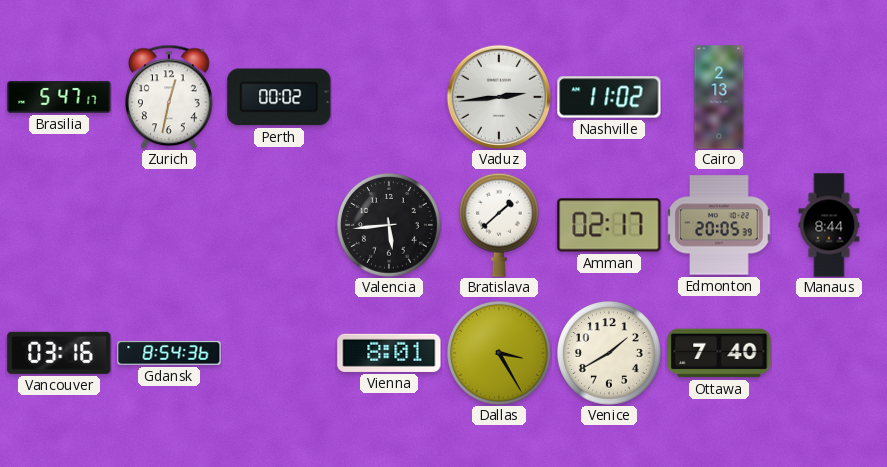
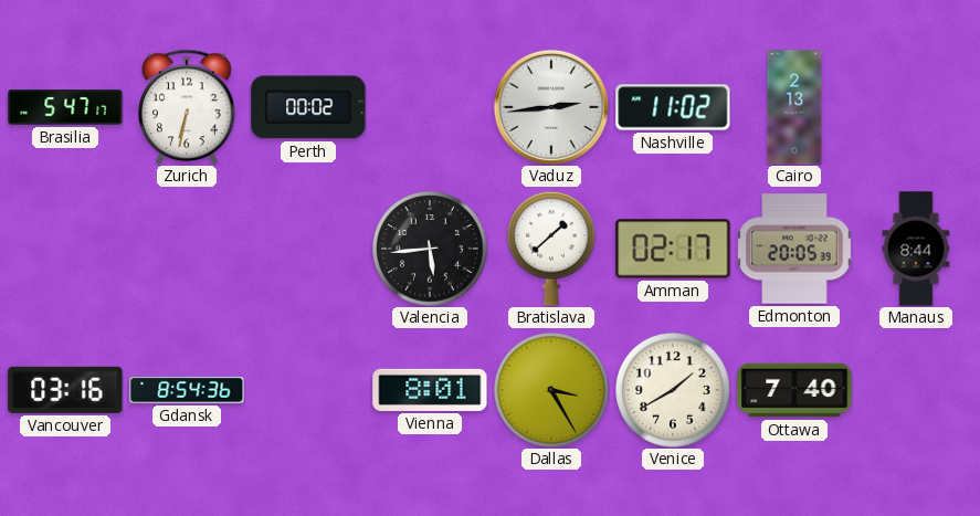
Zurich: 12:32 -> 6:32 (188, 107)
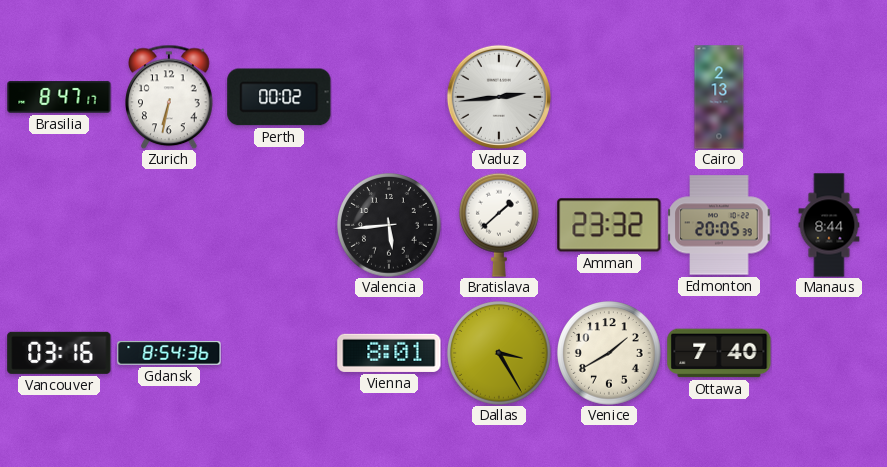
Brasilia: 5:47 -> 8:47 (59, 97)
Nashville: 11:02 -> none (673, 107)
Amman: 02:17 -> 23:32 (609, 225)
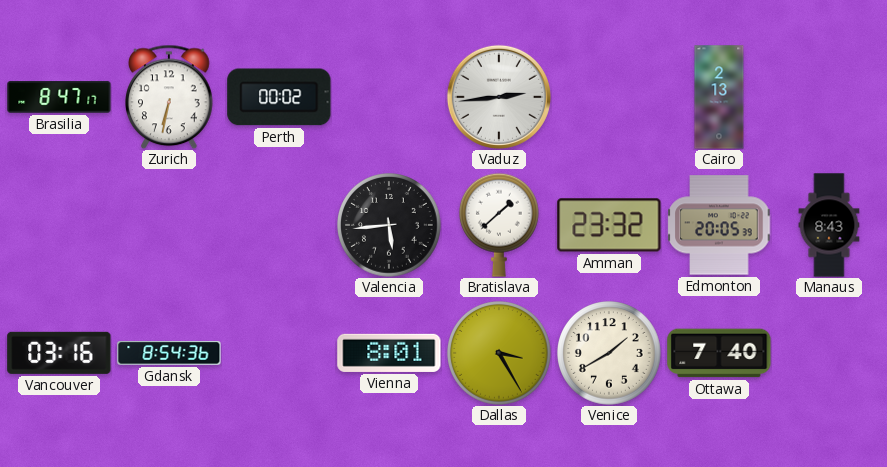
Manaus: 8:44 -> 8:43 (829, 225)
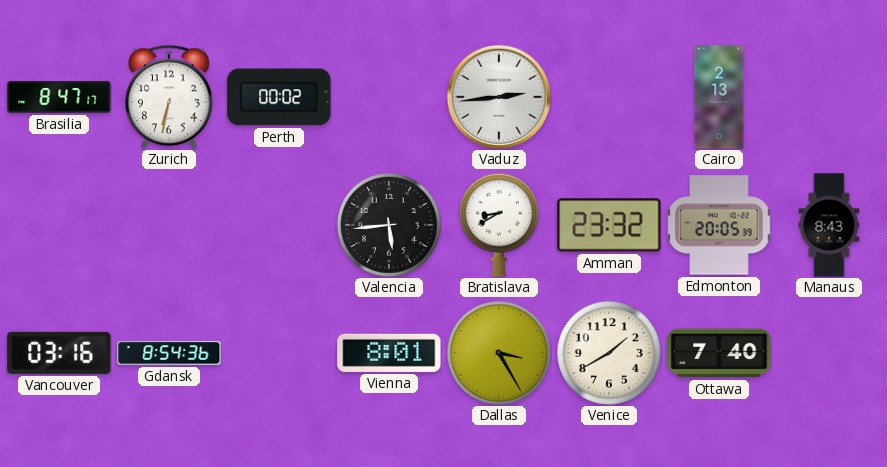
Bratislava: 1:38 -> 8:40 (500, 225)
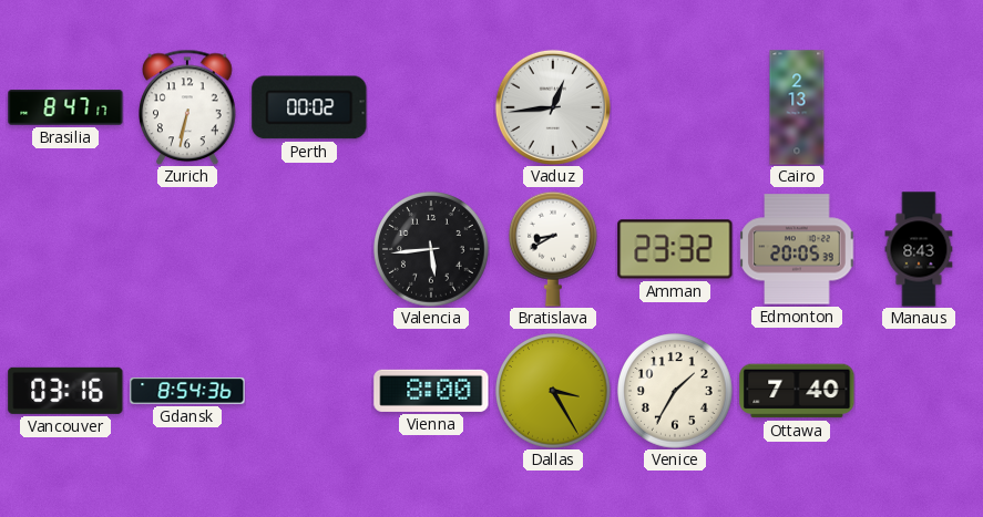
Vaduz: 2:44 -> 12:44 (553, 107)
Vienna: 8:01 -> 8:00 (431, 391)
Venice: 1:40 -> 1:35 (676, 392)
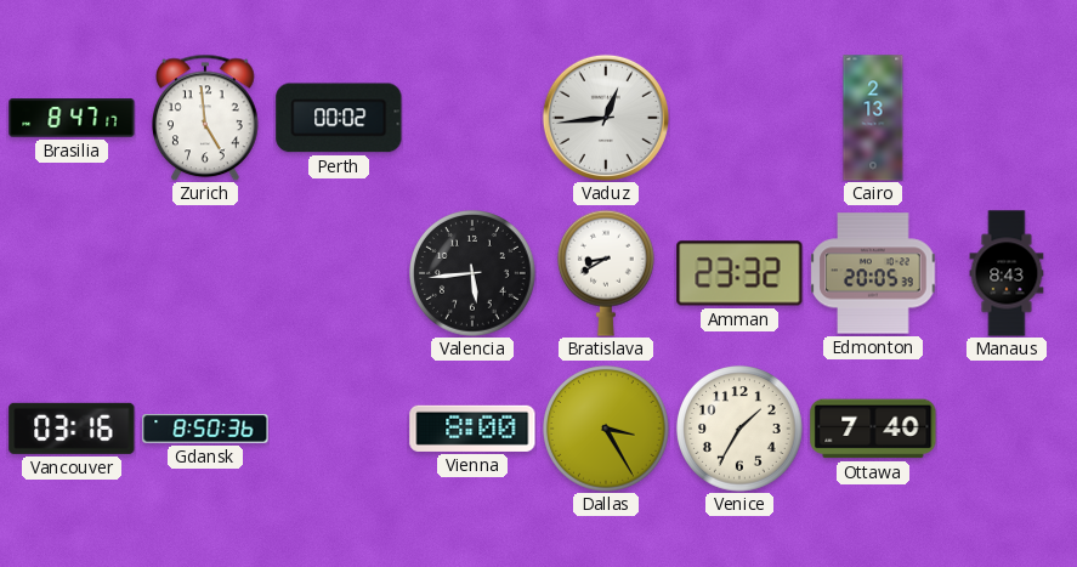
Zurich: 6:32 -> 4:59 (206, 118)
Gdansk: 8:54 -> 8:50 (205, 429)
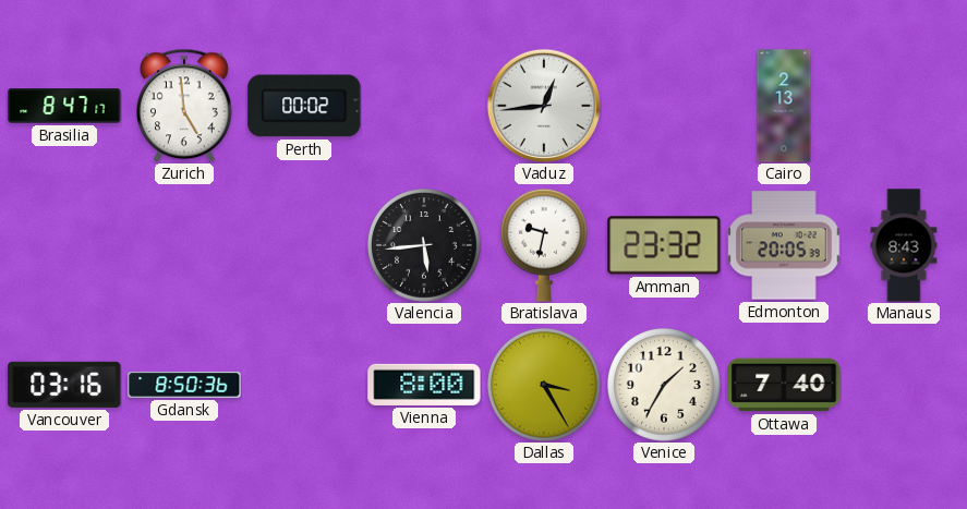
Bratislava: 8:40 -> 9:32 (545, 245)
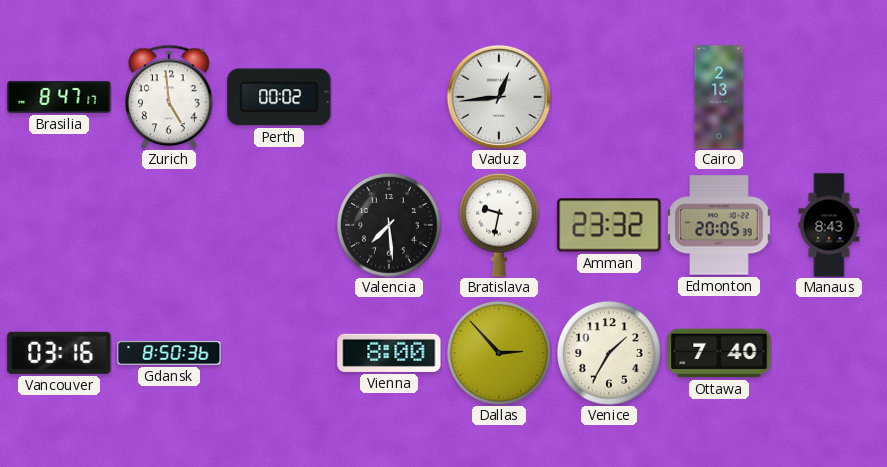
Valencia: 5:44 -> 7:29 (390, 226)
Dallas: 3:25 -> 2:53 (500, 354)
